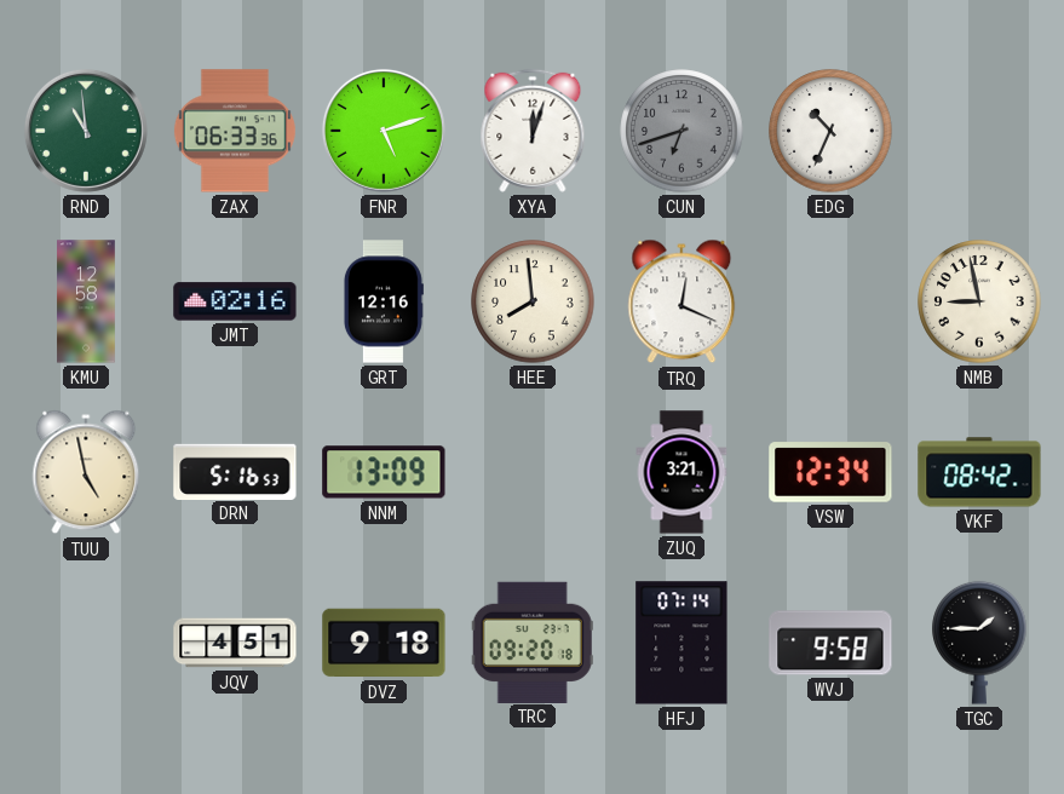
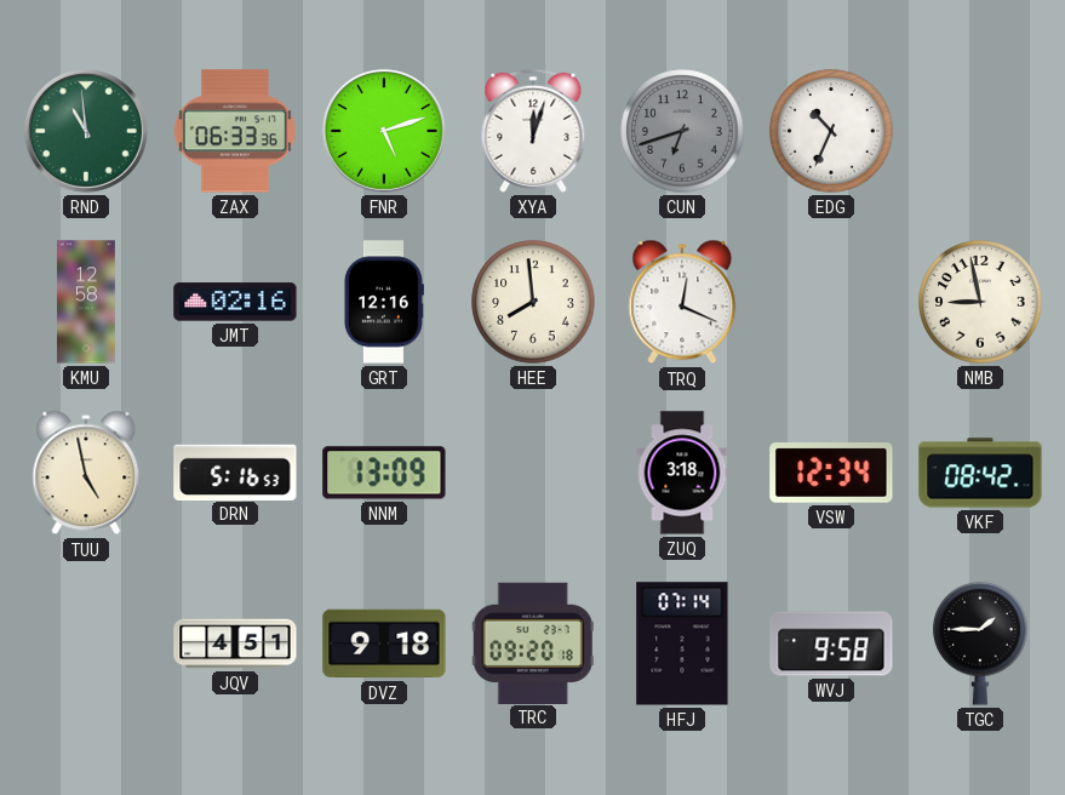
ZUQ: 3:21 -> 3:18 (682, 473)
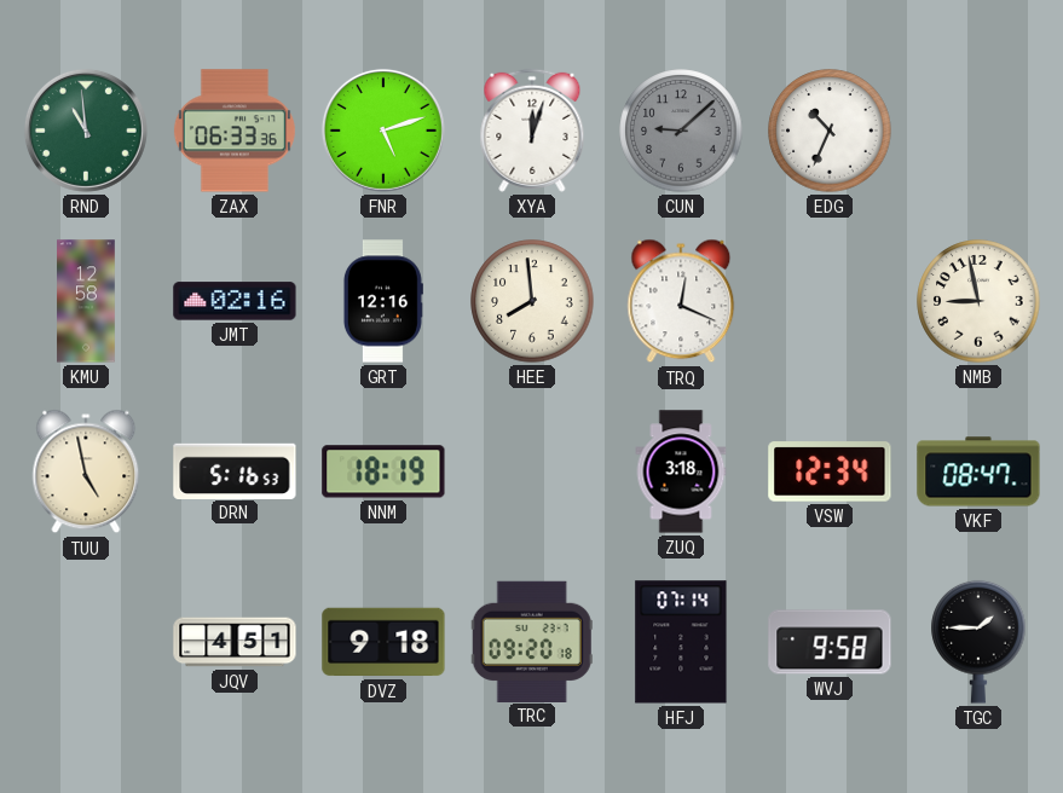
CUN: 6:42 -> 9:08 (681, 131)
NNM: 13:09 -> 18:19 (383, 471)
VKF: 08:42 -> 08:47 (978, 471)
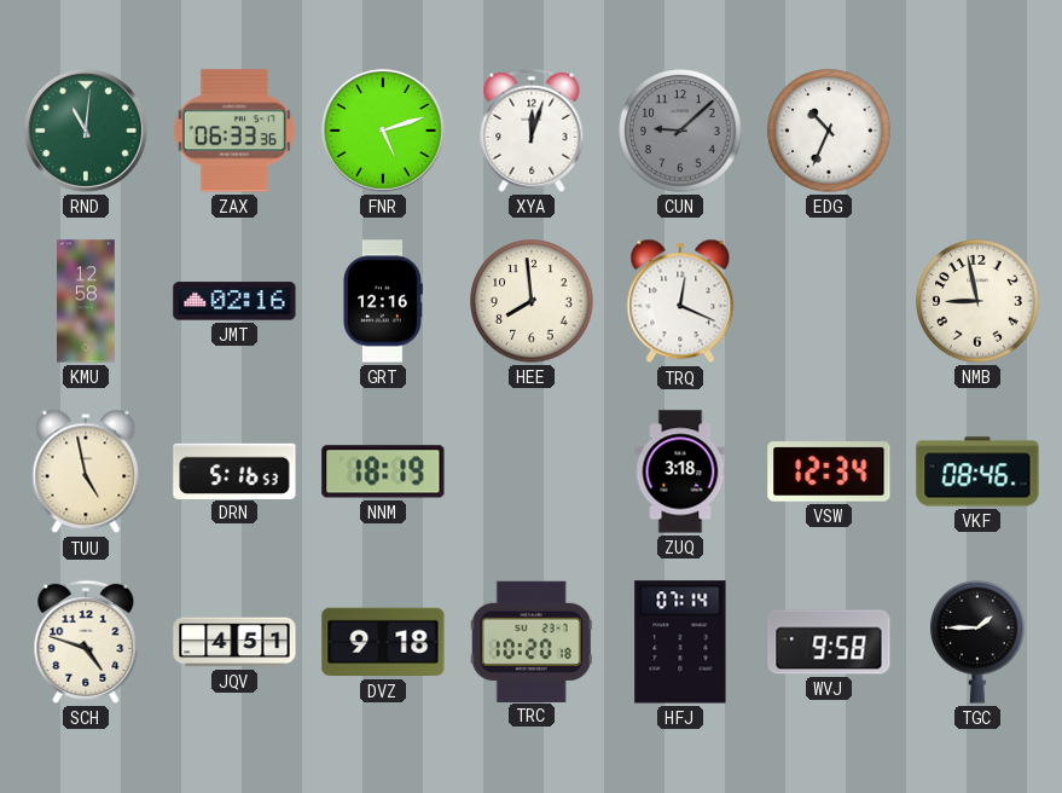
RND: 10:59 -> 11:01 (86, 131)
VKF: 08:47 -> 08:46 (977, 471)
SCH: none -> 4:48 (86, 642)
TRC: 09:20 -> 10:20 (532, 641)
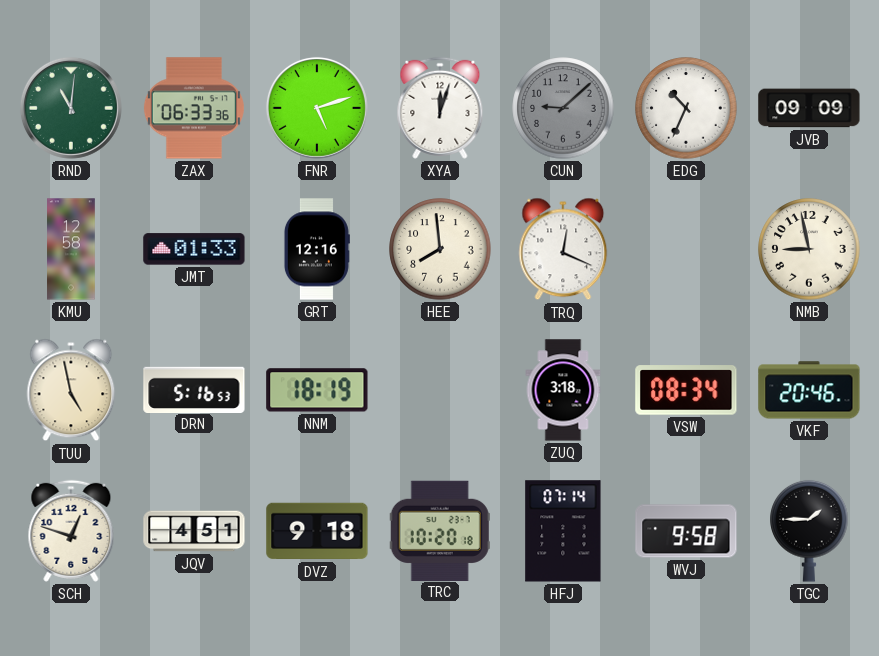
JVB: none -> 09:09 (809, 108)
JMT: 02:16 -> 01:33 (194, 249)
VSW: 12:34 -> 08:34 (686, 390)
VKF: 08:46 -> 20:46 (809, 390)
SCH: 4:48 -> 12:48 (71, 531)
